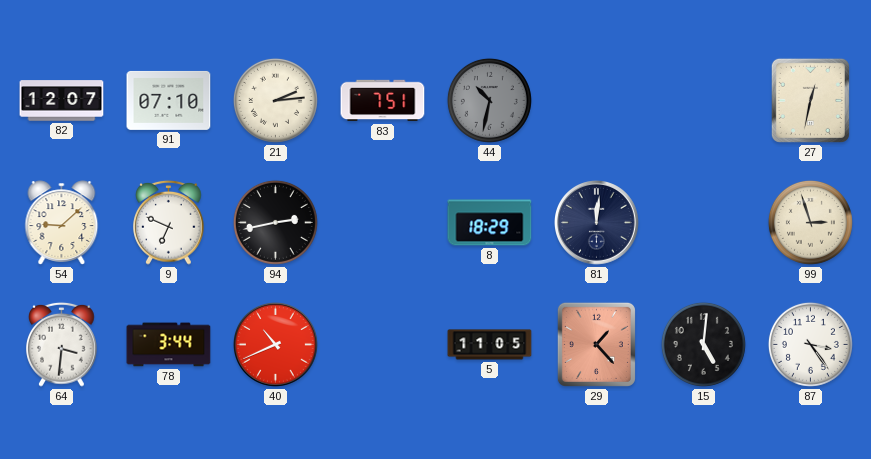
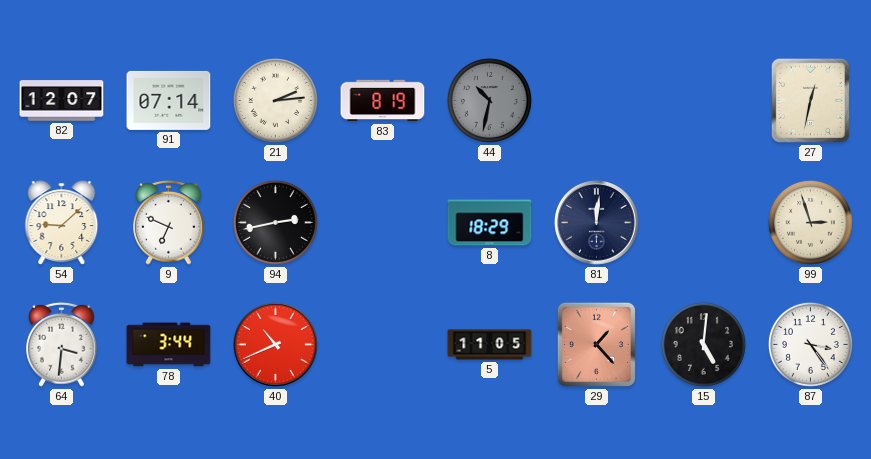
91: 07:10 -> 07:14 (169, 100)
83: 7:51 -> 8:19 (383, 101)
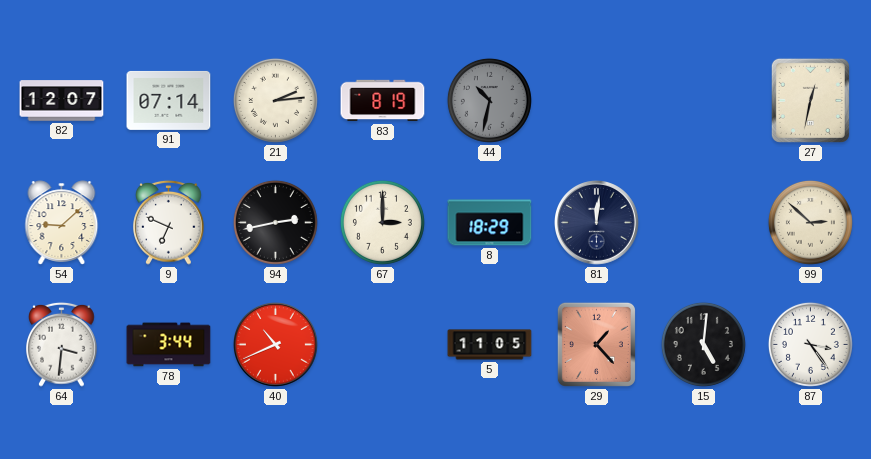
67: none -> 3:00 (382, 222)
99: 2:57 -> 2:52 (810, 222)
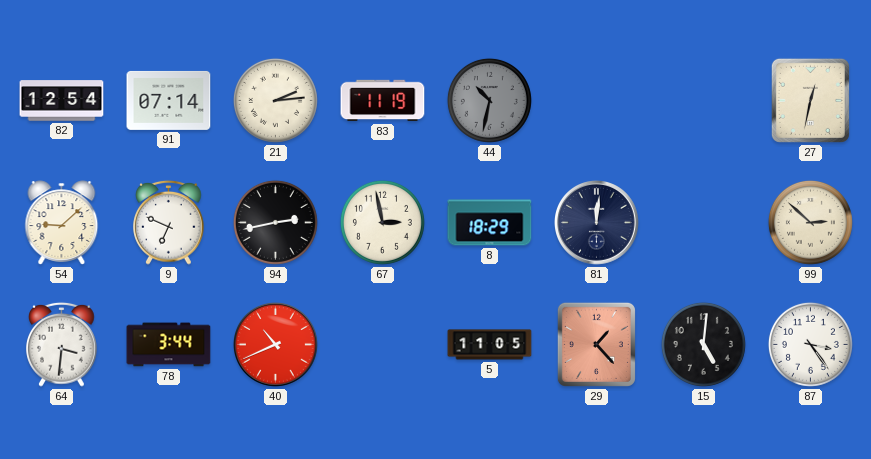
82: 12:07 -> 12:54 (62, 101)
83: 8:19 -> 11:19 (383, 101)
67: 3:00 -> 2:58 (382, 222)
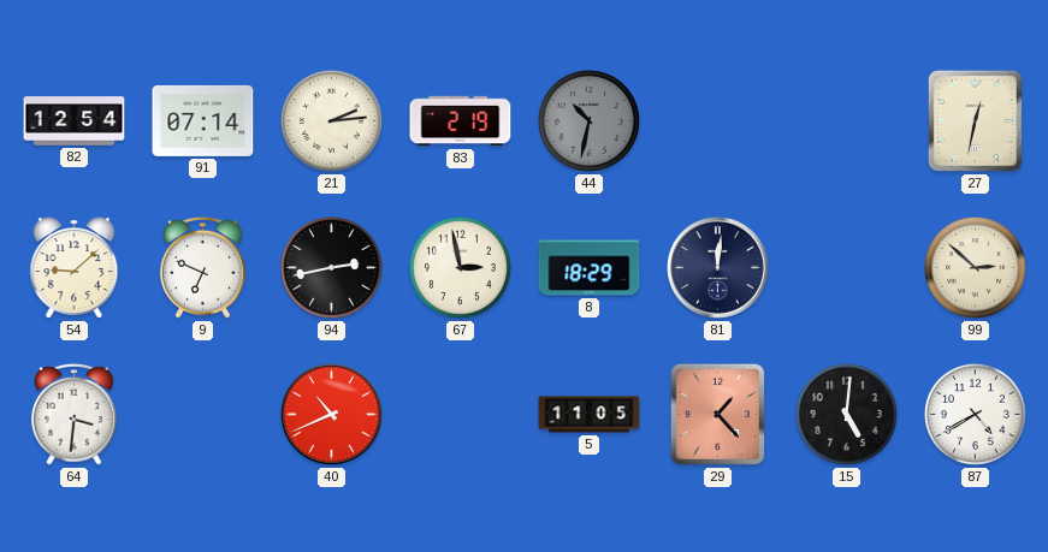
83: 11:19 -> 2:19 (461, 121)
78: 3:44 -> none (169, 345)
87: 3:24 -> 4:40 (975, 414)
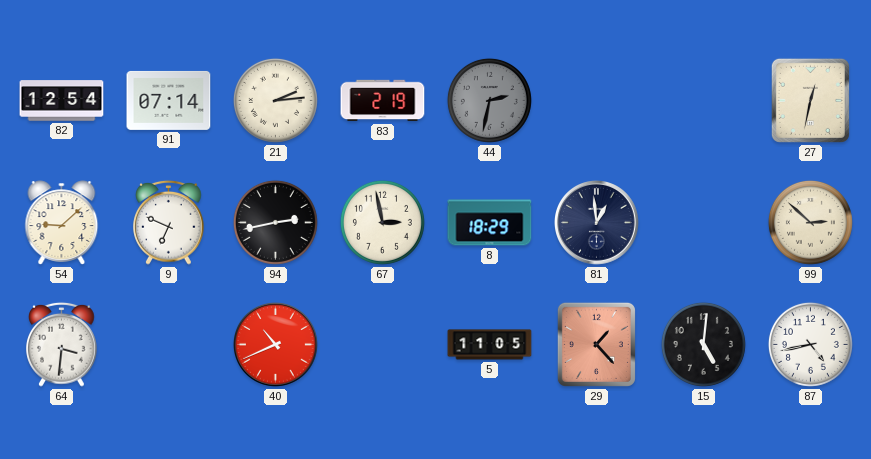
44: 10:32 -> 2:32 (489, 100)
81: 12:01 -> 12:59 (597, 223)
87: 4:40 -> 4:43 (810, 344)
